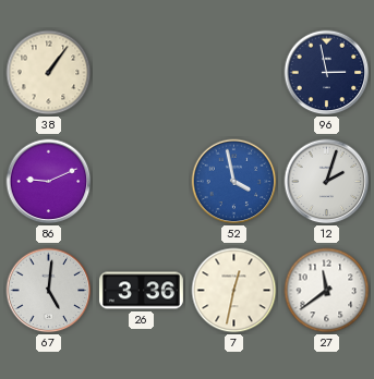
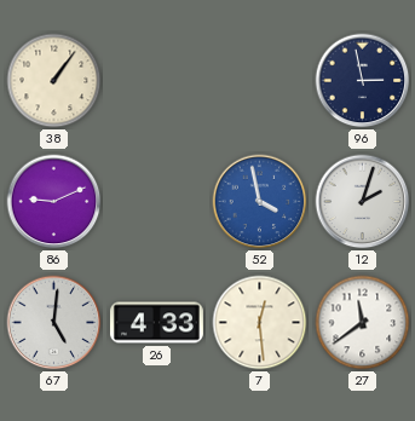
26: 3:36 -> 4:33 (156, 323)
7: 12:32 -> 12:29 (260, 323)
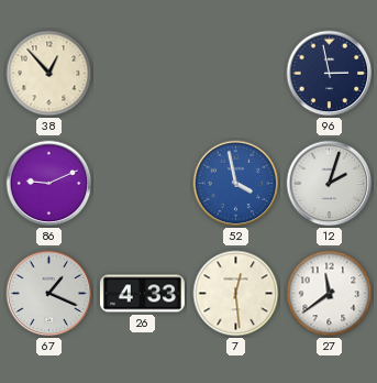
38: 1:06 -> 12:53 (49, 74)
67: 5:01 -> 1:19 (49, 294)
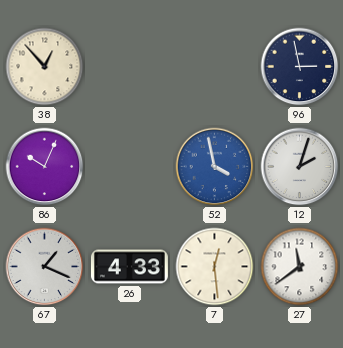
86: 9:11 -> 10:04 (45, 167)
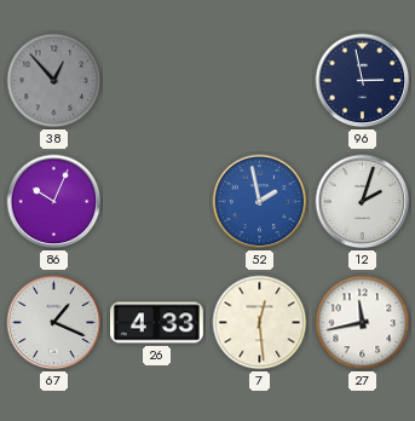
38 dial: cream -> grey (54, 81)
52: 3:58 -> 1:58 (260, 202)
27: 11:39 -> 11:43 (363, 323)
